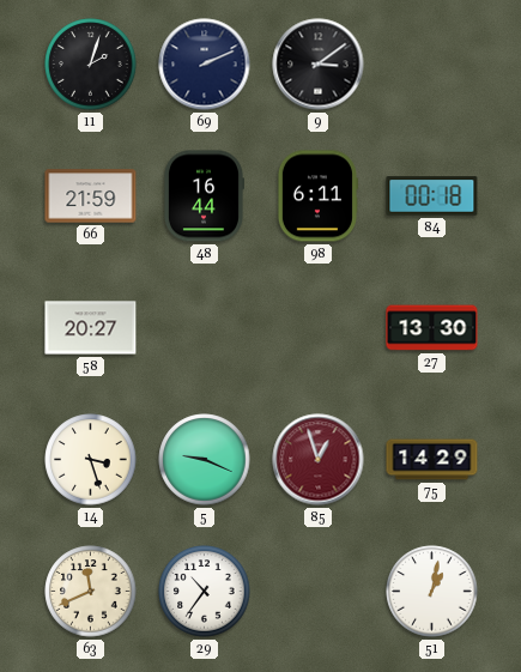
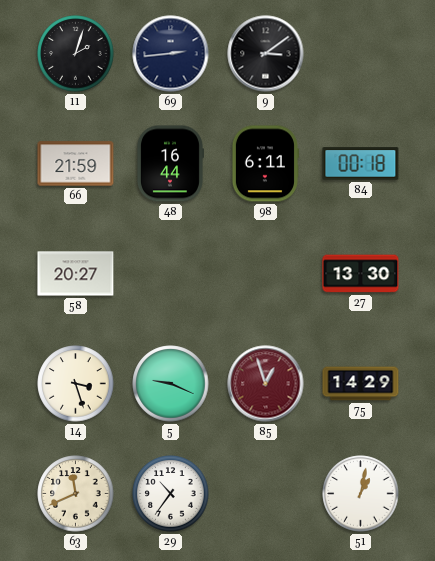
69: 2:11 -> 2:44 (171, 54)
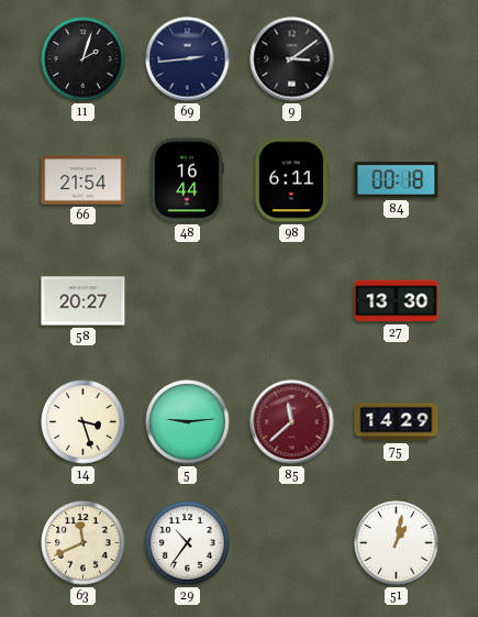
66: 21:59 -> 21:54 (84, 180)
5: 9:19 -> 9:14 (188, 422)
85: 12:57 -> 11:38 (292, 422)
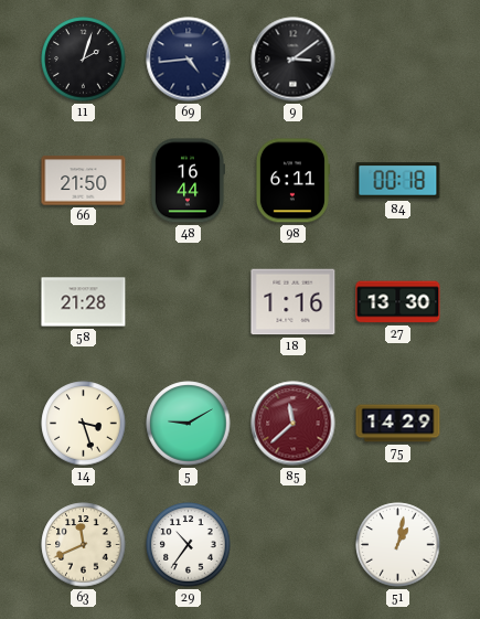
69: 2:44 -> 4:44 (189, 60)
66: 21:54 -> 21:50 (84, 181)
58: 20:27 -> 21:28 (84, 302)
18: none -> 1:16 (294, 302)
5: 9:14 -> 9:10 (189, 424)
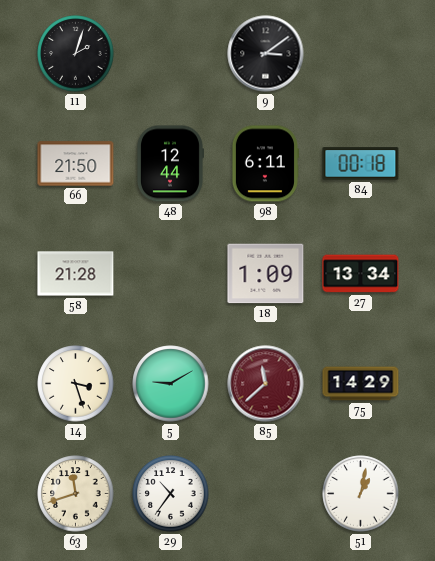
69: 4:44 -> none (189, 60)
48: 16:44 -> 12:44 (170, 164)
18: 1:16 -> 1:09 (266, 274)
27: 13:30 -> 13:34 (361, 274)
63: 11:41 -> 11:42 (76, 494)
